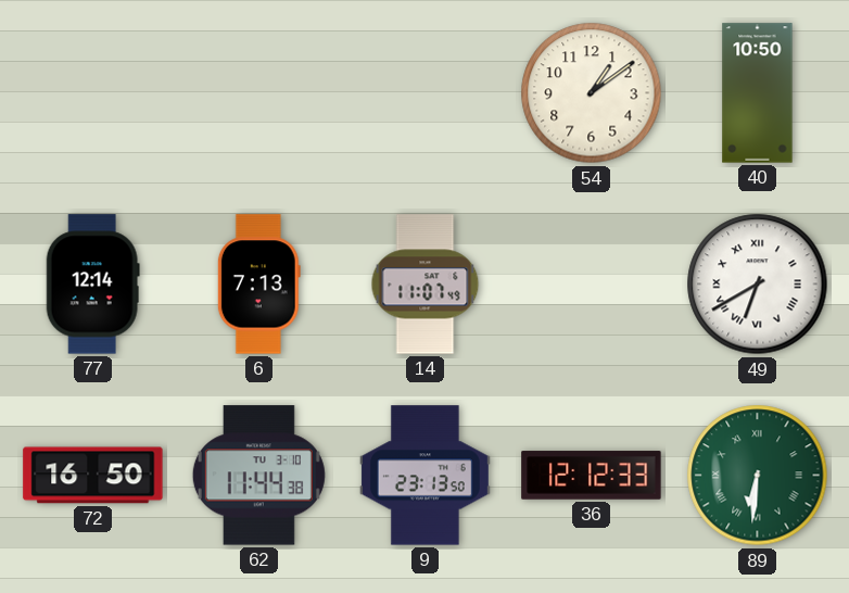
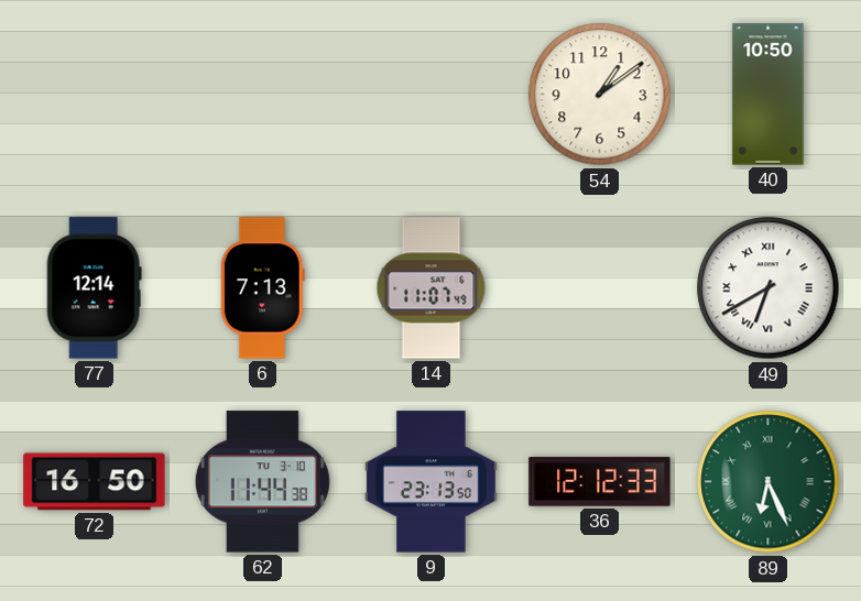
89: 6:31 -> 6:26 (769, 482)
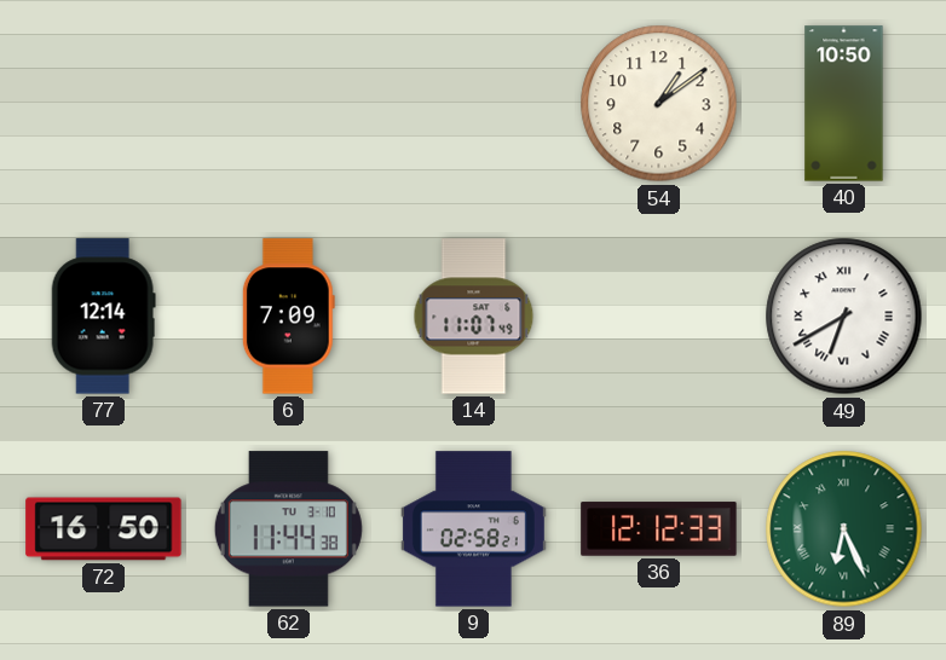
6: 7:13 -> 7:09 (288, 317)
9: 23:13 -> 02:58 (473, 529)
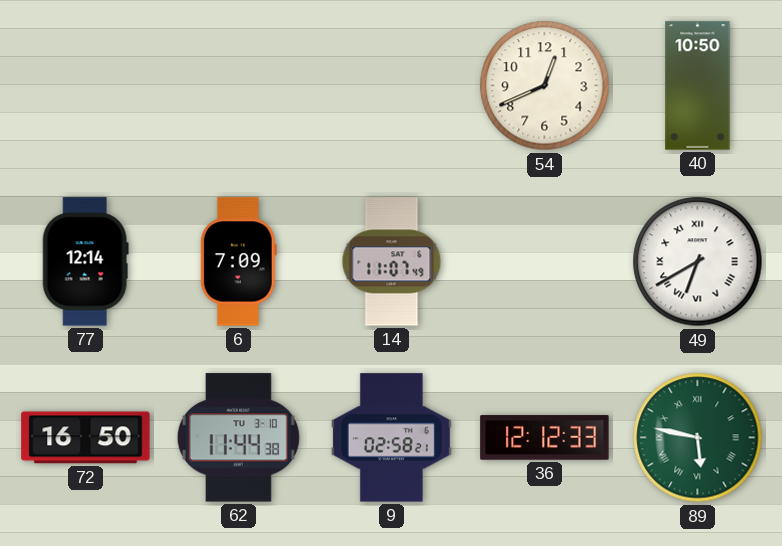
54: 1:09 -> 12:41 (545, 86)
89: 6:26 -> 5:47 (698, 438)
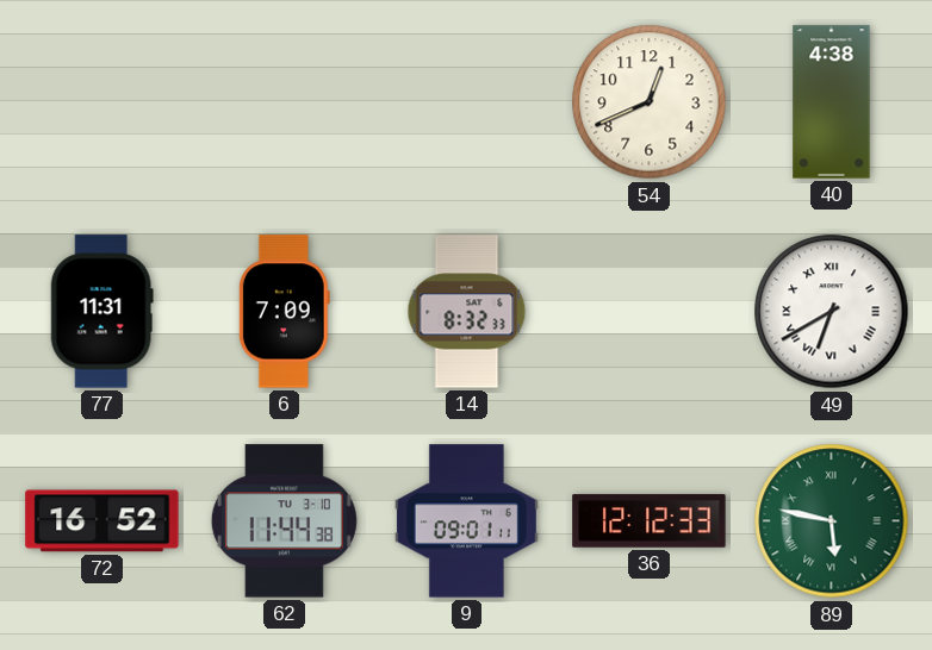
40: 10:50 -> 4:38 (832, 102)
77: 12:14 -> 11:31 (101, 312)
14: 11:07 -> 8:32 (467, 312)
72: 16:50 -> 16:52 (102, 521)
9: 02:58 -> 09:01 (466, 521)
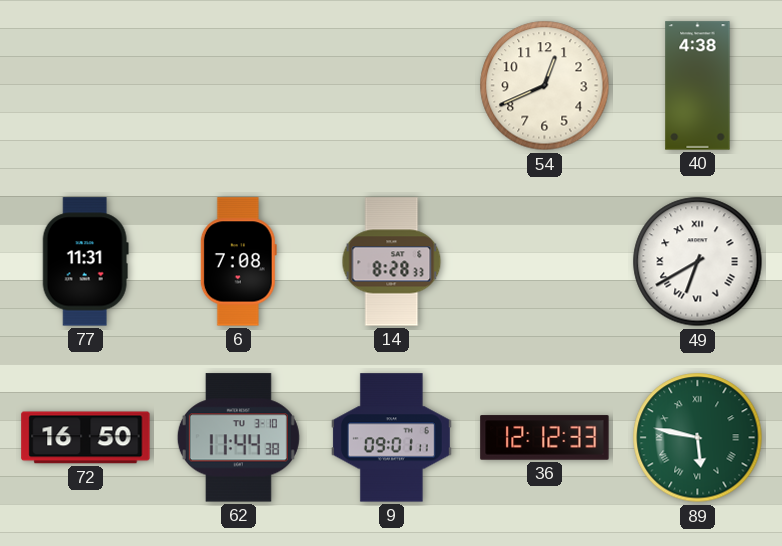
6: 7:09 -> 7:08 (238, 262)
14: 8:32 -> 8:28 (392, 262)
72: 16:52 -> 16:50 (86, 438)
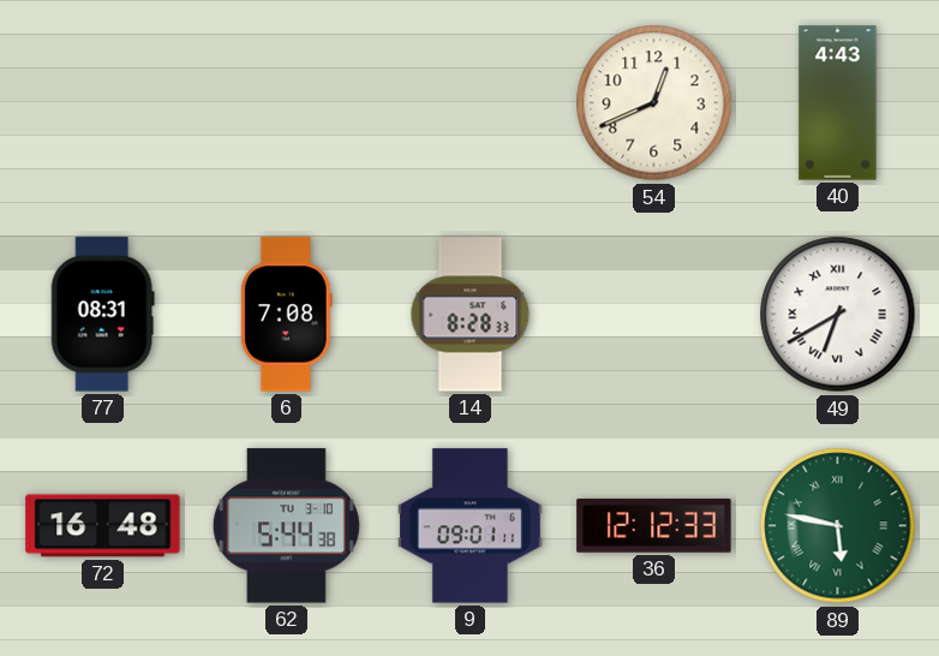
40: 4:38 -> 4:43 (838, 103)
77: 11:31 -> 08:31 (102, 315)
72: 16:50 -> 16:48 (103, 526)
62: 11:44 -> 5:44 (286, 526)
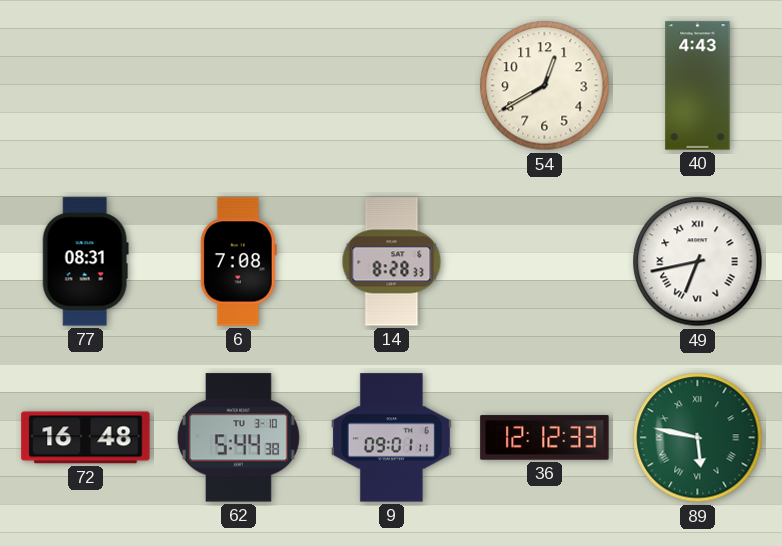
54: 12:41 -> 12:40 (545, 86)
49: 6:40 -> 6:43 (698, 262)
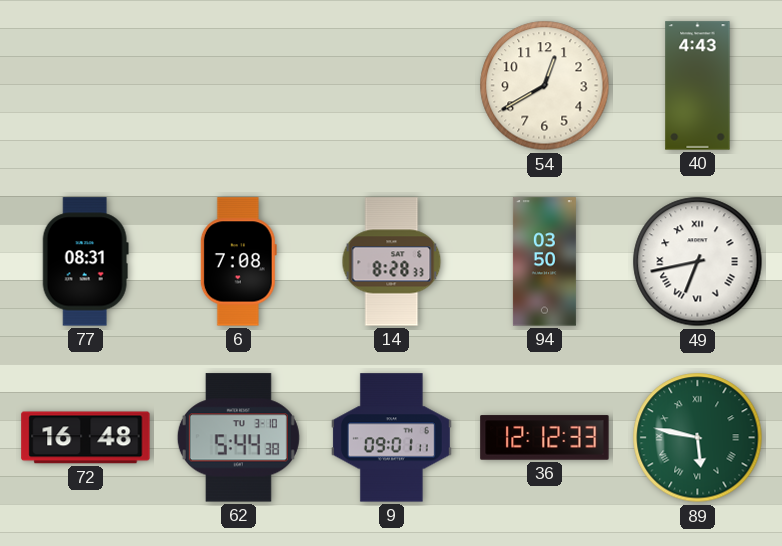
94: none -> 03:50 (544, 262)
